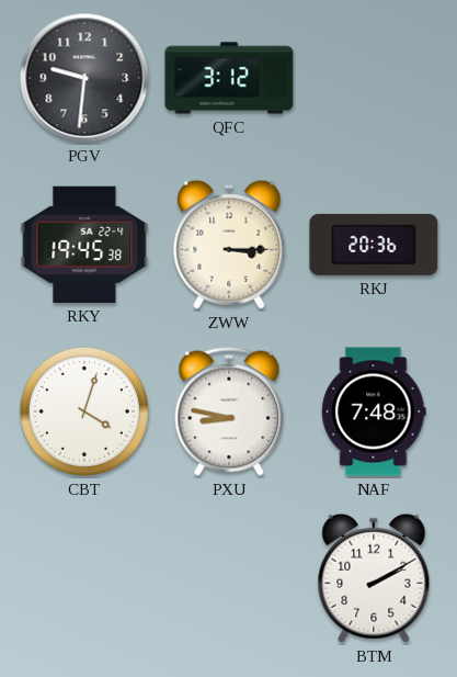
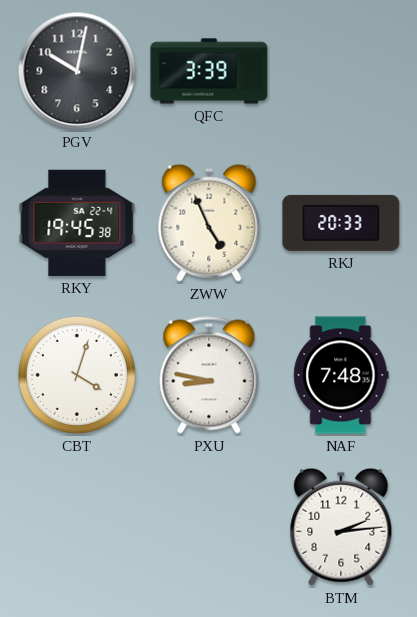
PGV: 9:31 -> 10:02 (77, 71)
QFC: 3:12 -> 3:39 (209, 71)
ZWW: 3:15 -> 4:56 (209, 223)
RKJ: 20:36 -> 20:33 (341, 223)
BTM: 2:10 -> 2:14 (341, 527)
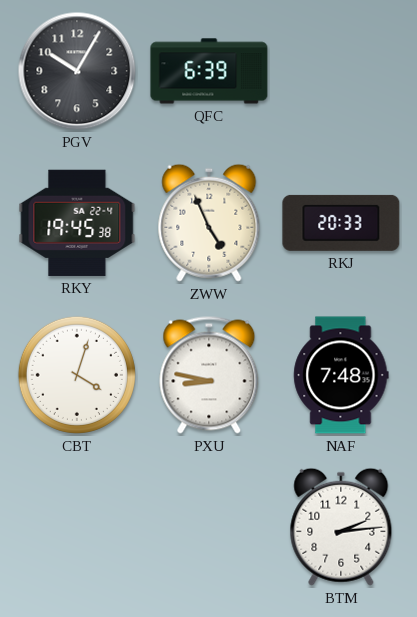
PGV: 10:02 -> 10:05 (77, 71)
QFC: 3:39 -> 6:39 (209, 71)
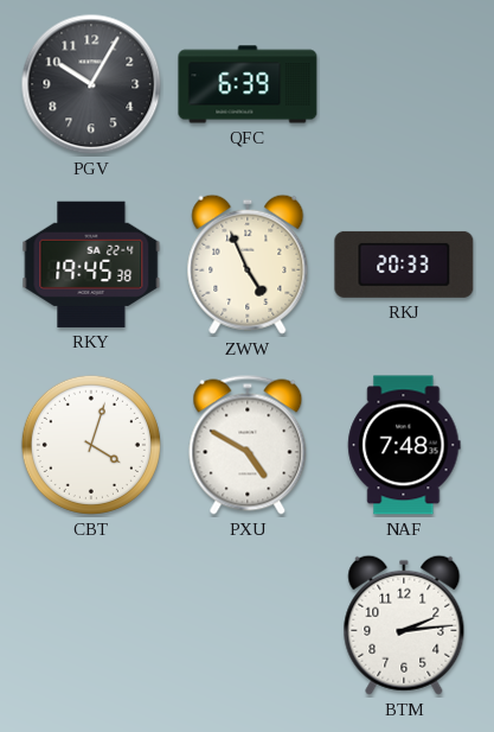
PXU: 8:47 -> 4:50 (248, 445)
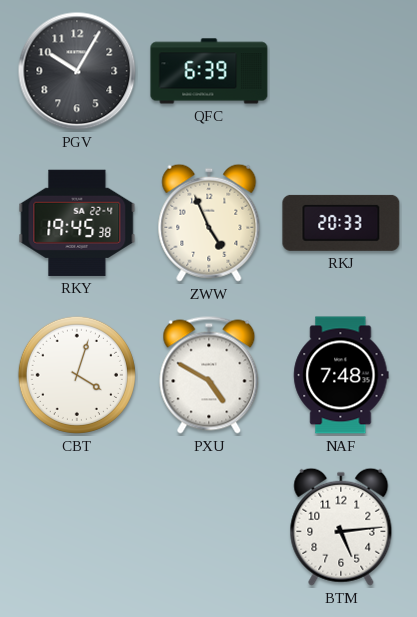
BTM: 2:14 -> 5:14 (341, 527)
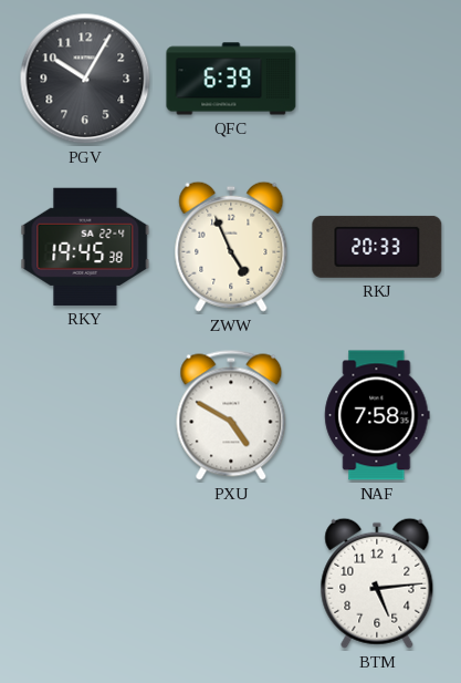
CBT: 4:03 -> none (77, 375)
NAF: 7:48 -> 7:58 (377, 415)
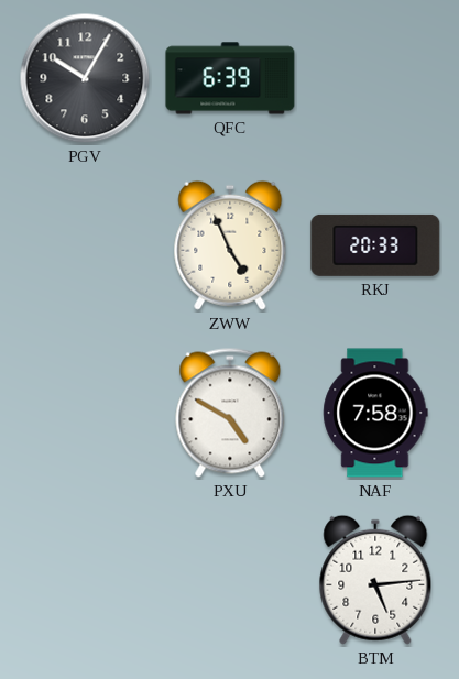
RKY: 19:45 -> none (85, 247)
